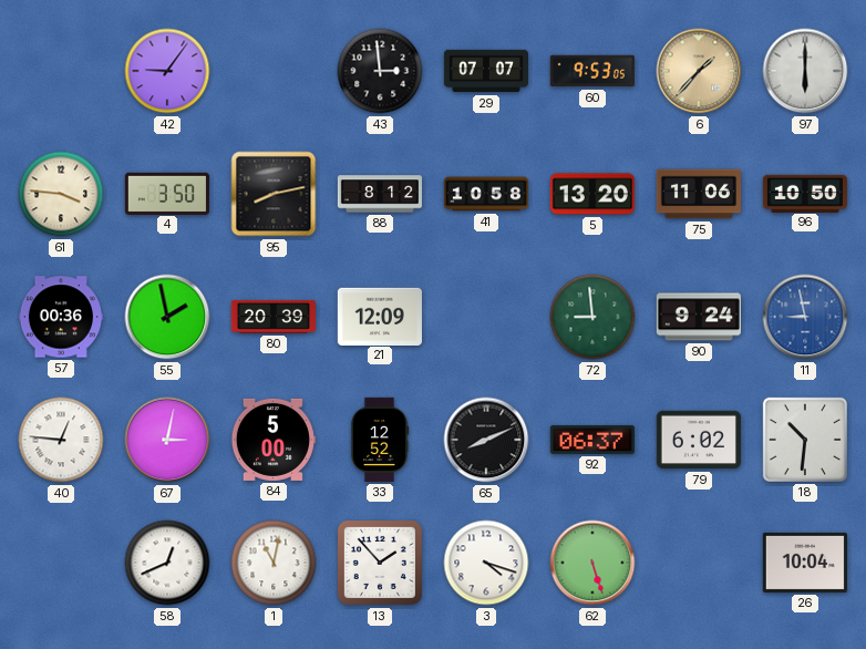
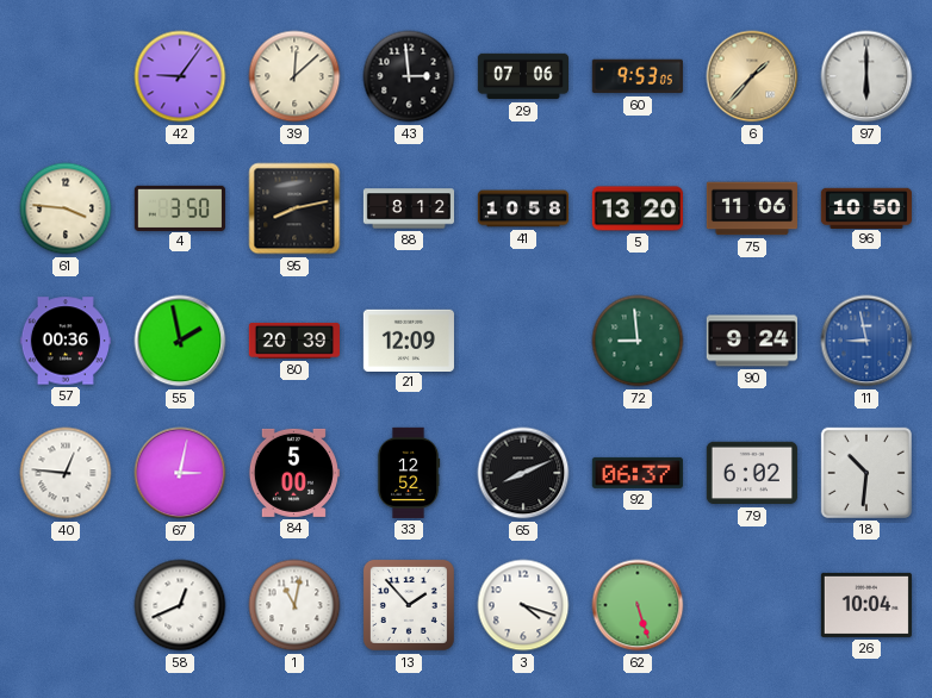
39: none -> 12:08 (294, 76)
29: 07:07 -> 07:06 (522, 76)
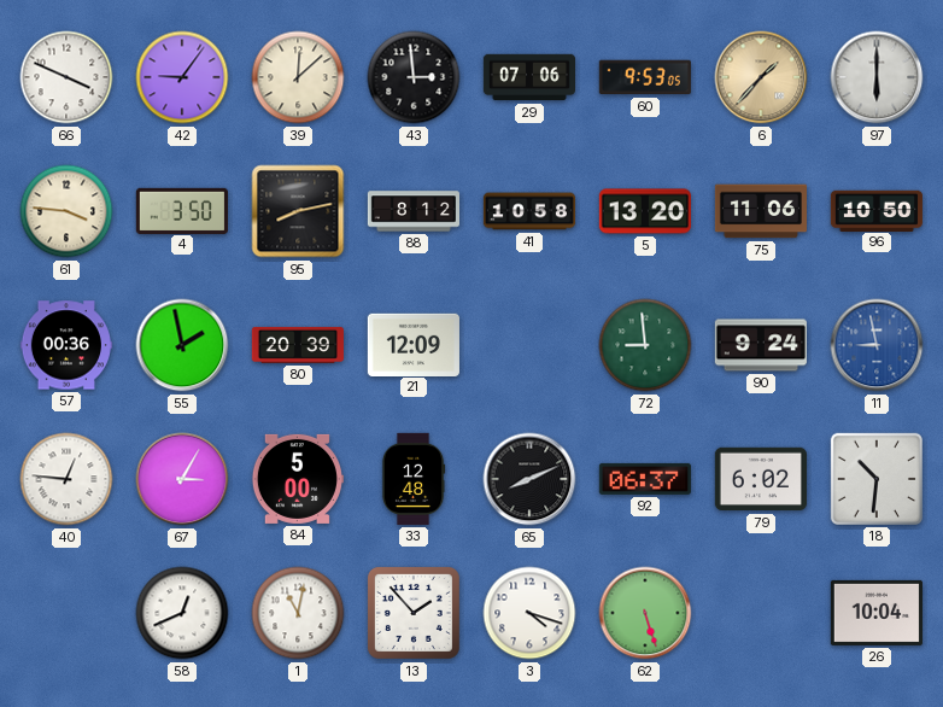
66: none -> 3:49 (66, 77)
67: 3:02 -> 3:05 (182, 479)
33: 12:52 -> 12:48 (414, 479)
